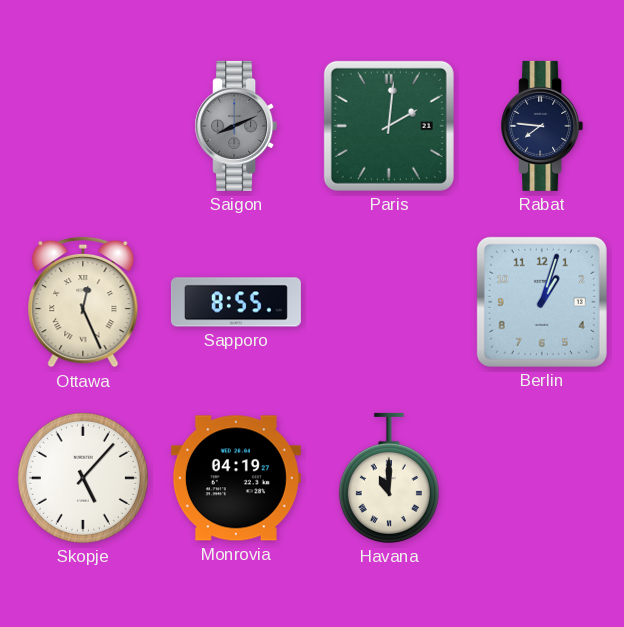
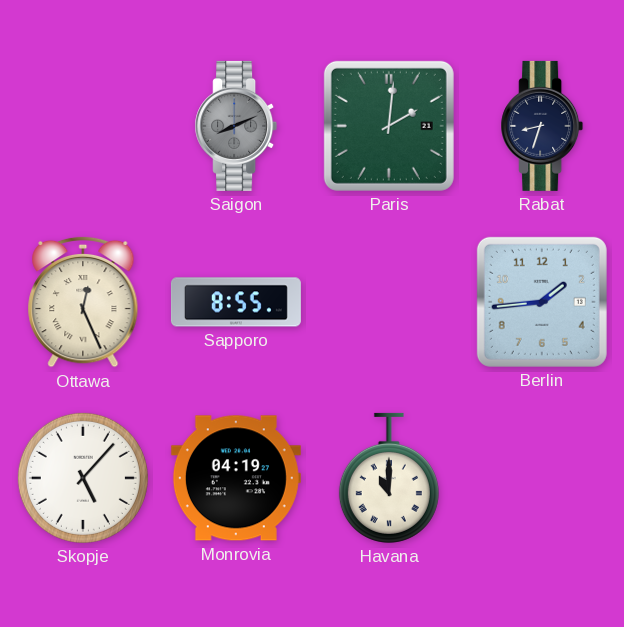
Rabat: 7:46 -> 8:33 (542, 126)
Berlin: 1:03 -> 1:44 (542, 302)
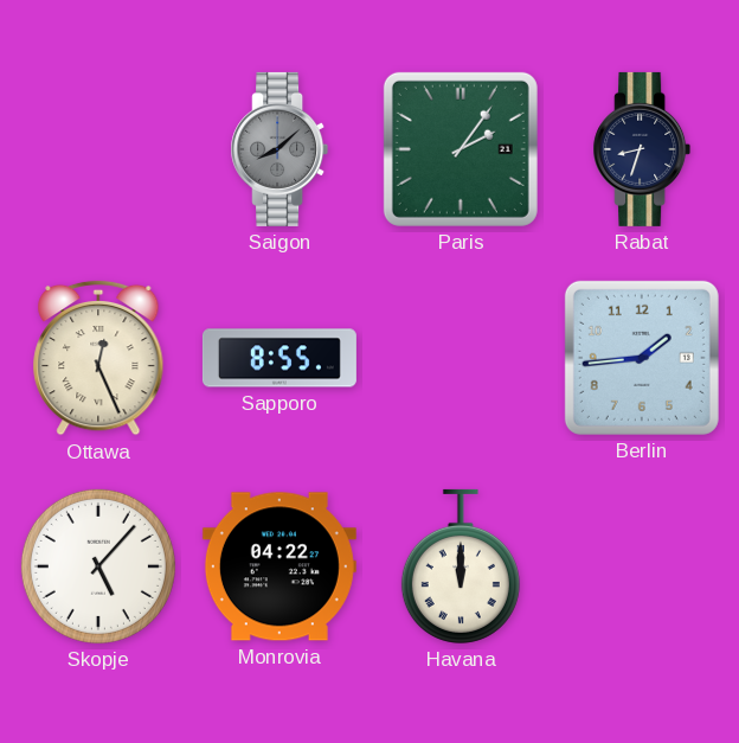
Saigon: 8:11 -> 8:08 (279, 149)
Paris: 2:01 -> 2:06 (461, 149)
Monrovia: 04:19 -> 04:22 (279, 566)
Havana: 11:00 -> 12:00 (461, 566)
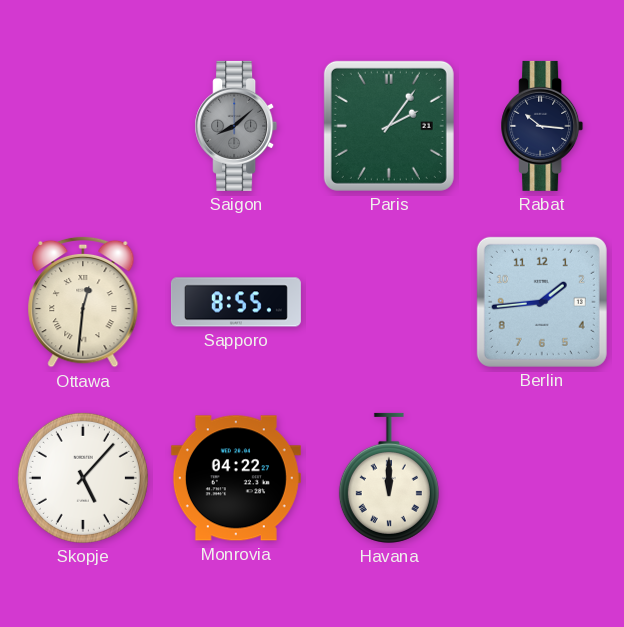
Rabat: 8:33 -> 10:16 (542, 126)
Ottawa: 12:26 -> 12:31 (83, 302)
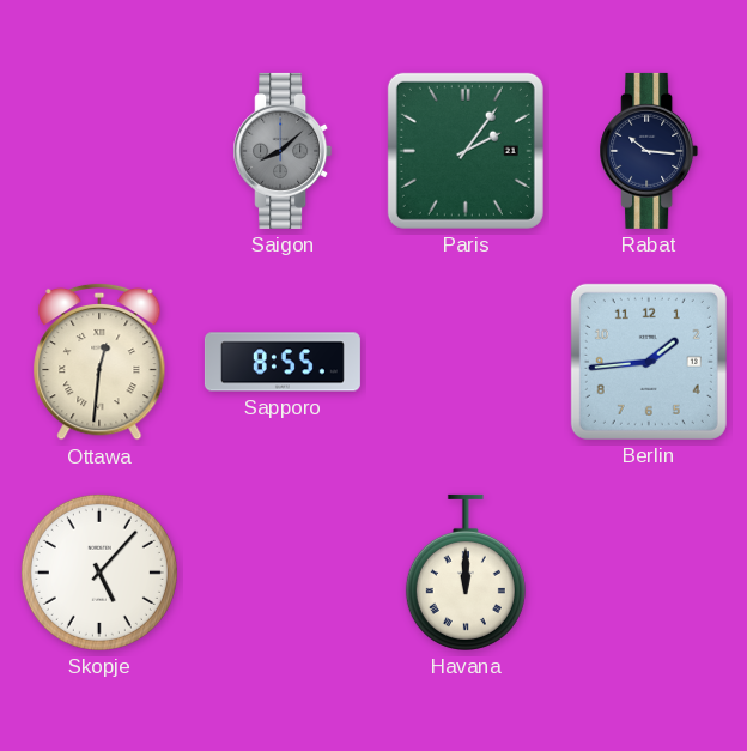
Monrovia: 04:22 -> none (236, 478)
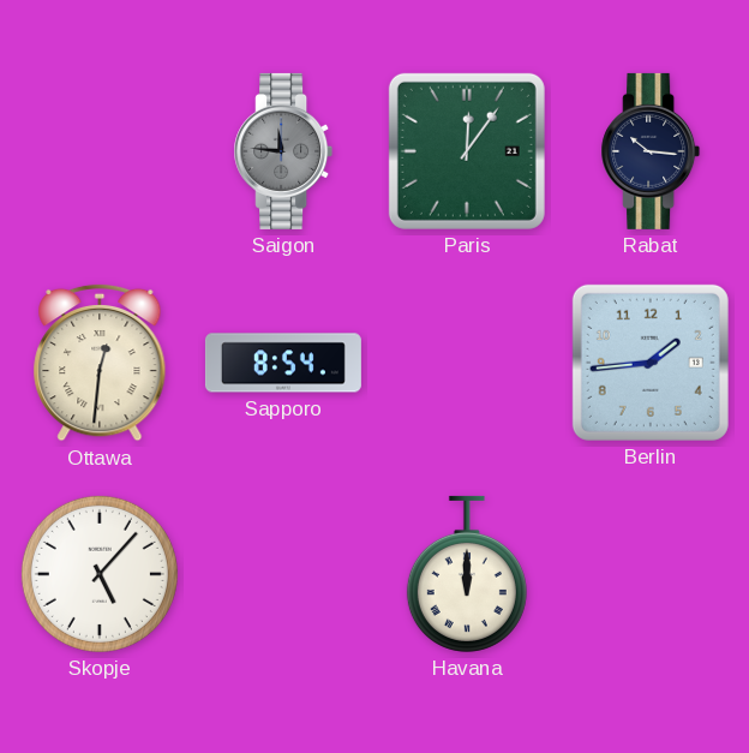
Saigon: 8:08 -> 11:46 (283, 151)
Paris: 2:06 -> 12:06 (467, 151)
Sapporo: 8:55 -> 8:54 (283, 363)
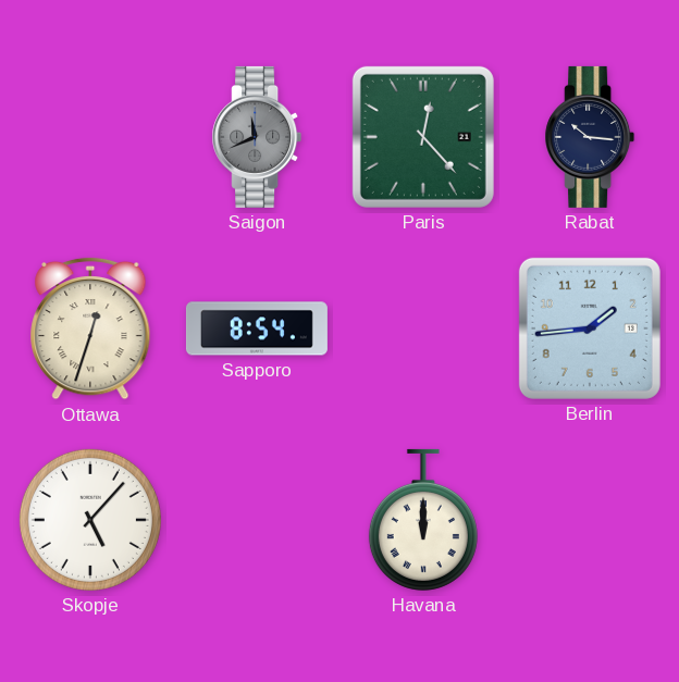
Saigon: 11:46 -> 11:41 (257, 137)
Paris: 12:06 -> 12:23 (423, 137)
Ottawa: 12:31 -> 12:33 (90, 328)
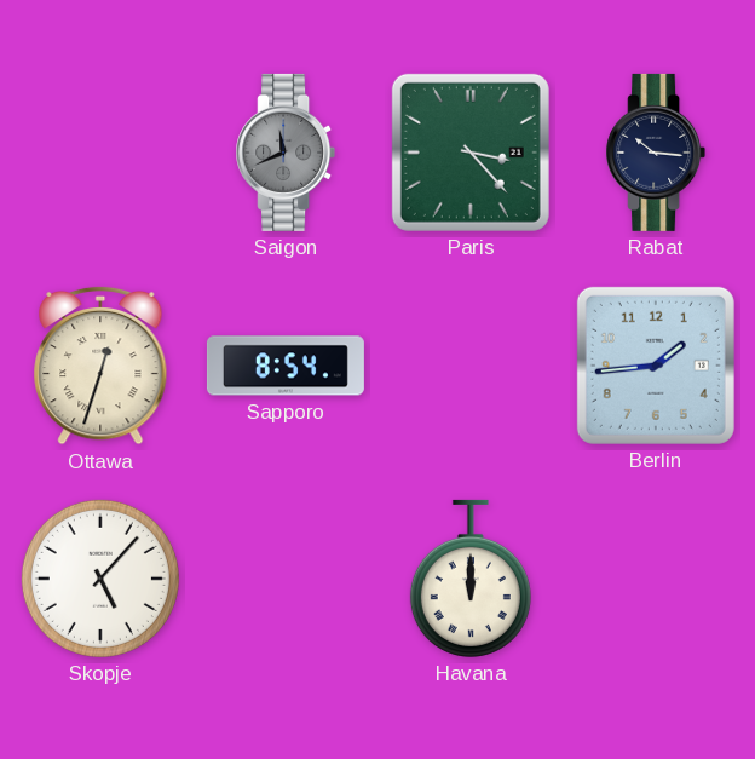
Paris: 12:23 -> 3:23 (471, 153)
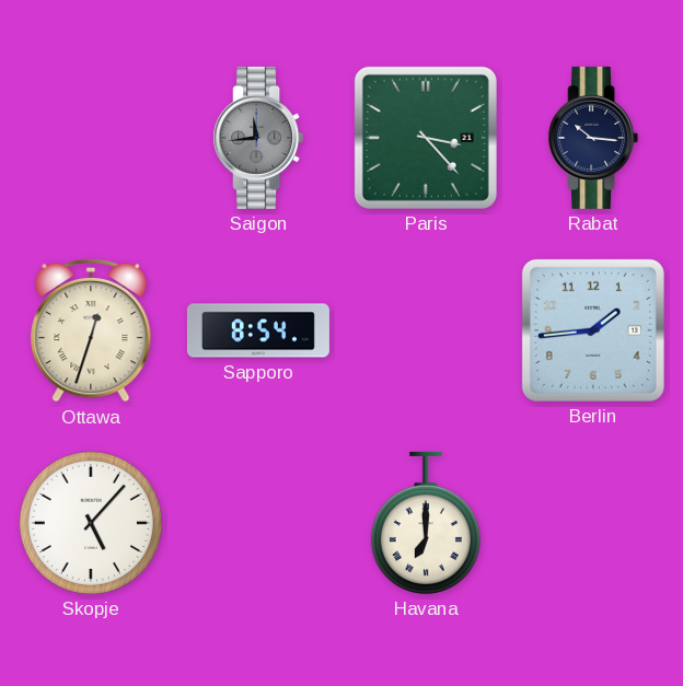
Saigon: 11:41 -> 11:44 (258, 138)
Havana: 12:00 -> 7:00 (426, 523)
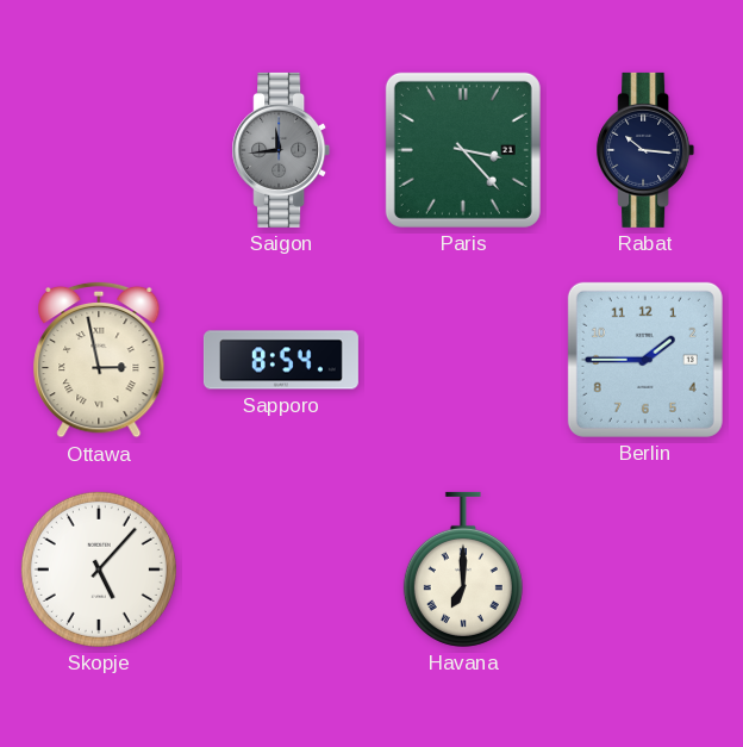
Ottawa: 12:33 -> 2:58 (99, 360)
Berlin: 1:44 -> 1:45 (645, 360)
